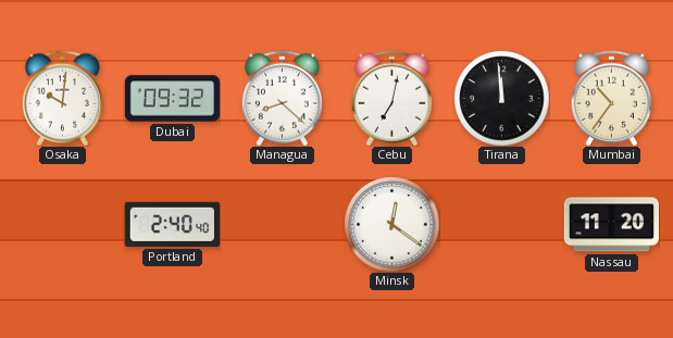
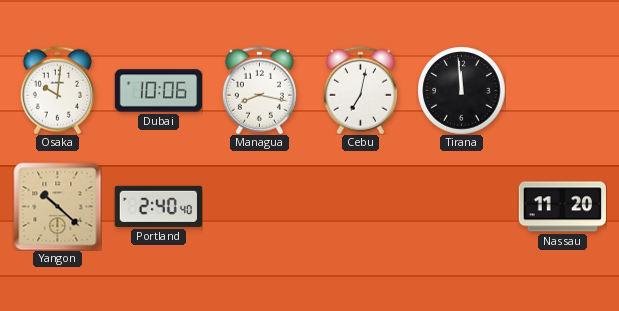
Dubai: 09:32 -> 10:06 (158, 91)
Managua: 8:22 -> 8:17 (259, 90)
Mumbai: 10:36 -> none (611, 98)
Yangon: none -> 10:22 (57, 206)
Minsk: 12:21 -> none (391, 224)
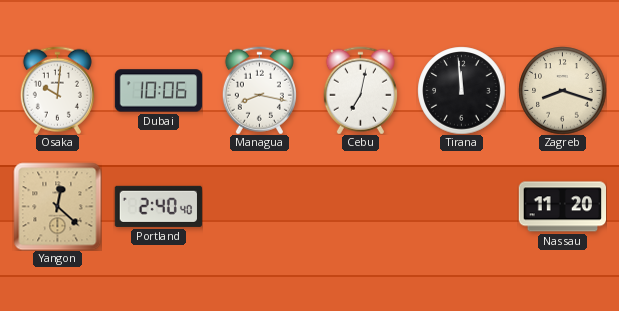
Zagreb: none -> 8:18 (562, 90)
Yangon: 10:22 -> 12:22 (57, 206)
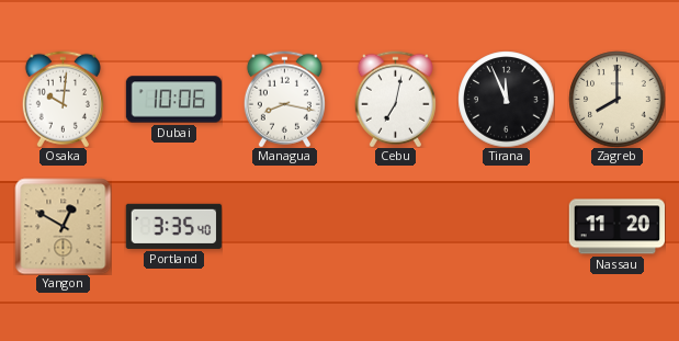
Tirana: 11:59 -> 11:56 (506, 99)
Zagreb: 8:18 -> 8:00 (616, 99)
Yangon: 12:22 -> 12:50 (63, 226)
Portland: 2:40 -> 3:35 (173, 226)
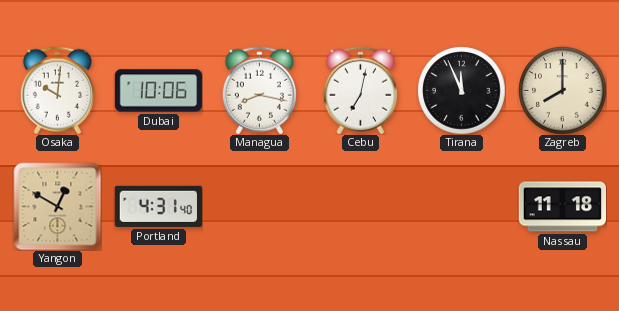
Portland: 3:35 -> 4:31 (158, 206)
Nassau: 11:20 -> 11:18 (562, 207)
